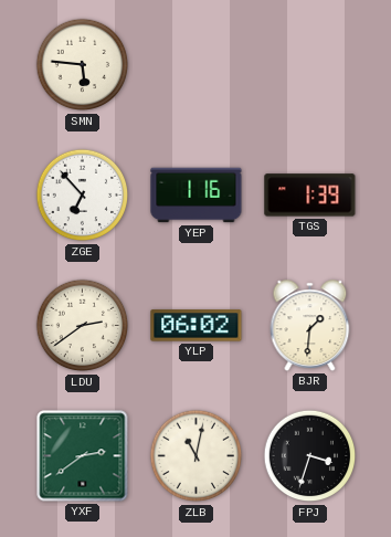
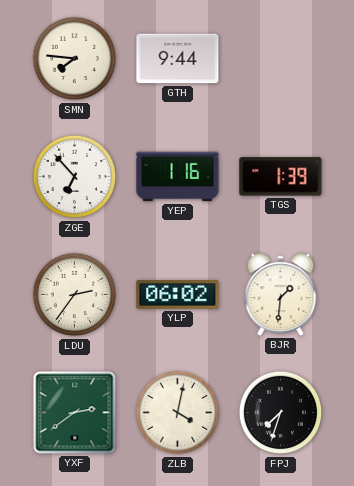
SMN: 5:46 -> 7:46 (75, 59)
GTH: none -> 9:44 (178, 59)
LDU: 2:39 -> 2:36 (75, 295)
ZLB: 11:02 -> 4:02 (178, 413)
FPJ: 3:33 -> 7:33 (281, 413)
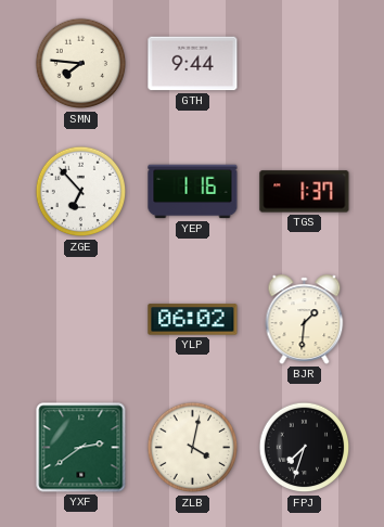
TGS: 1:39 -> 1:37 (305, 192)
LDU: 2:36 -> none (75, 295)
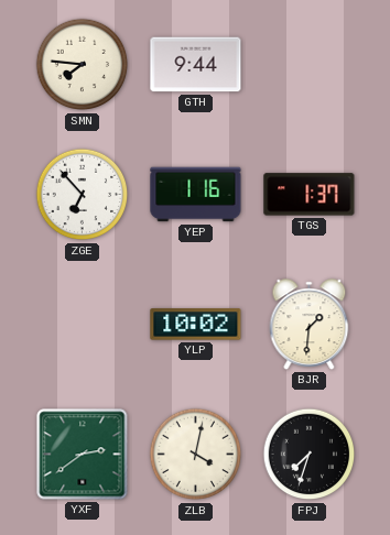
YLP: 06:02 -> 10:02 (196, 325)
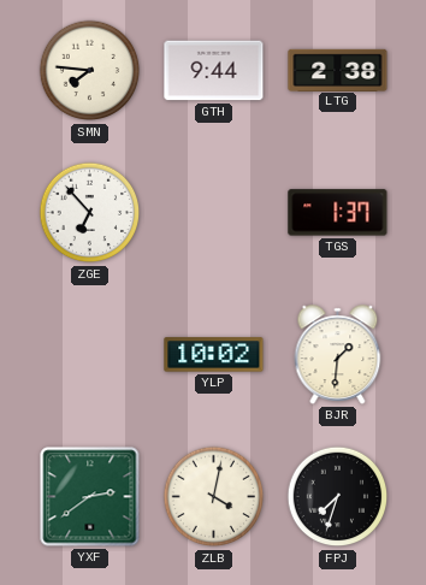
LTG: none -> 2:38 (338, 70)
YEP: 1:16 -> none (196, 195)
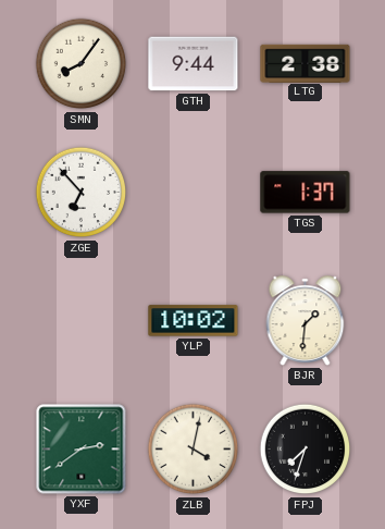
SMN: 7:46 -> 8:06 (82, 64)
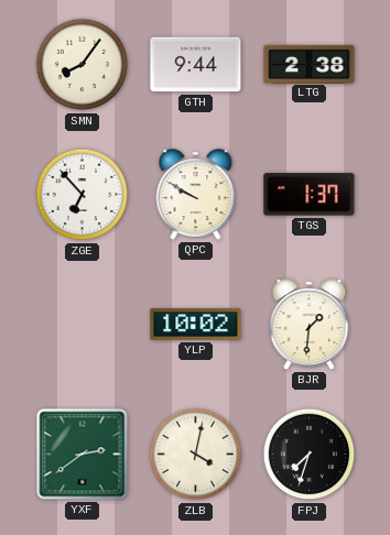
QPC: none -> 9:50 (196, 195)
